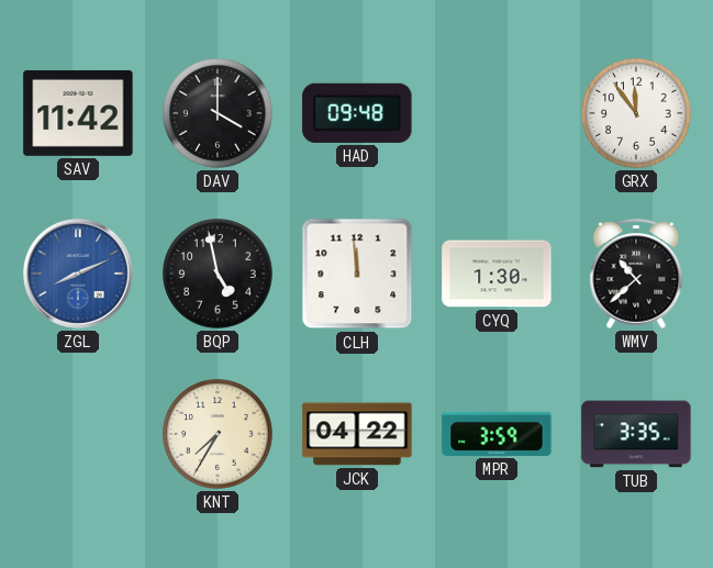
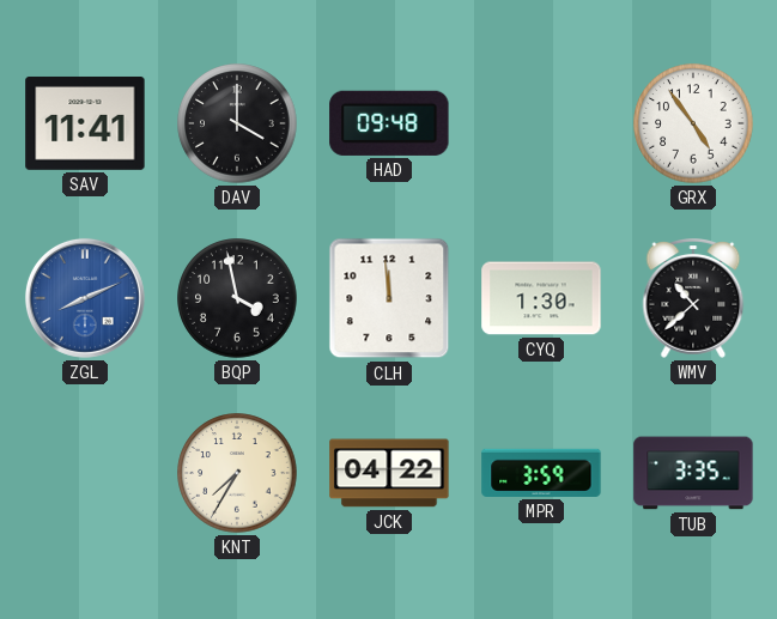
SAV: 11:42 -> 11:41 (85, 123)
GRX: 11:54 -> 4:54 (693, 123)
BQP: 4:58 -> 3:58 (237, 298)
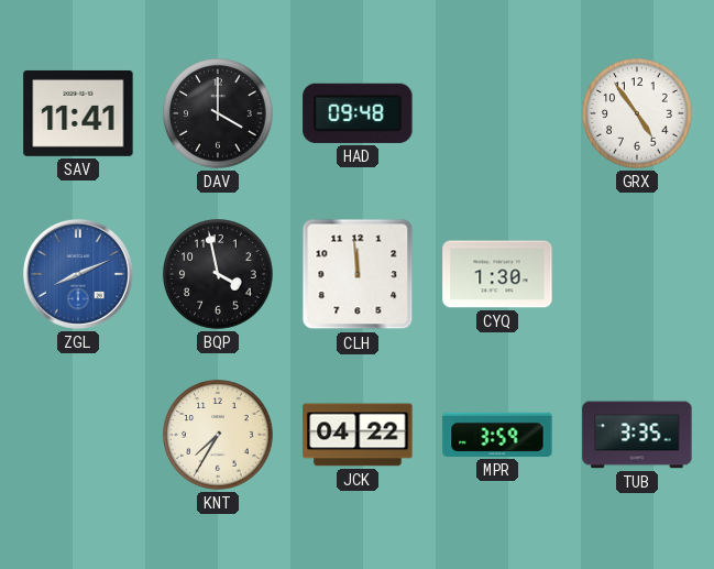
WMV: 10:38 -> none (693, 298)
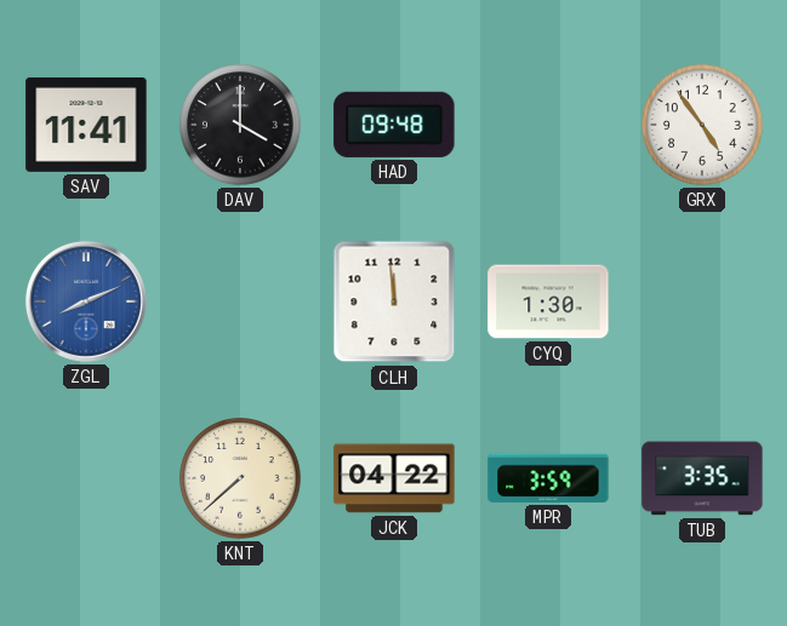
BQP: 3:58 -> none (218, 274)
KNT: 7:35 -> 7:38 (240, 478)
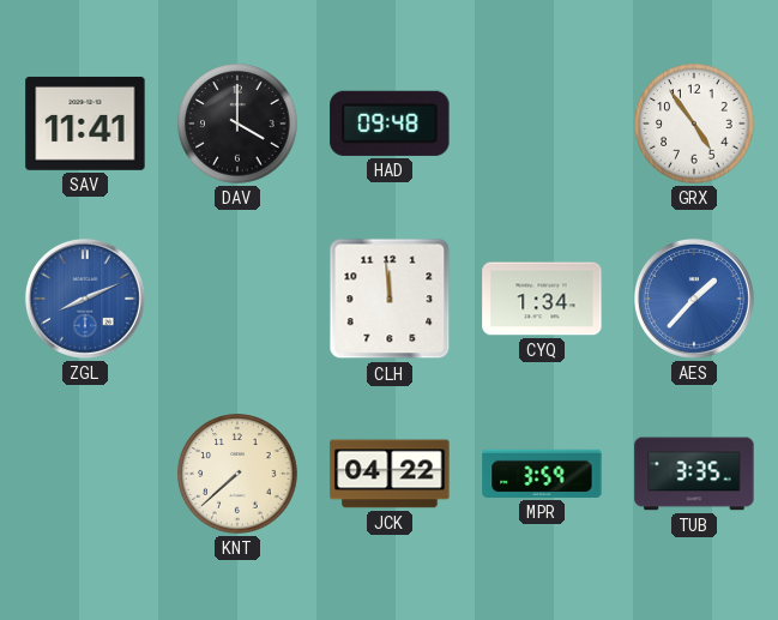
CYQ: 1:30 -> 1:34 (542, 299)
AES: none -> 1:37 (694, 299)
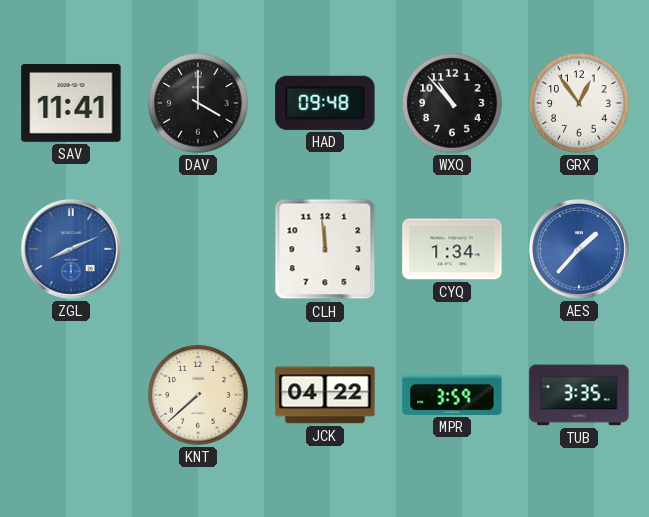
WXQ: none -> 10:53 (452, 103)
GRX: 4:54 -> 12:54 (579, 103)
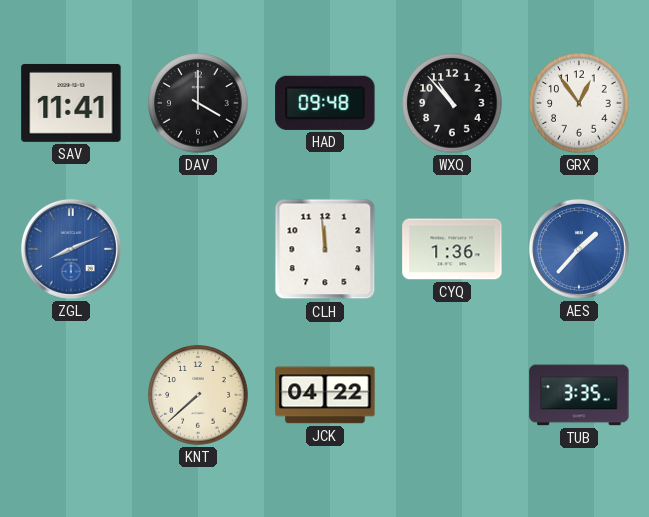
CYQ: 1:34 -> 1:36 (452, 249)
MPR: 3:59 -> none (452, 395)
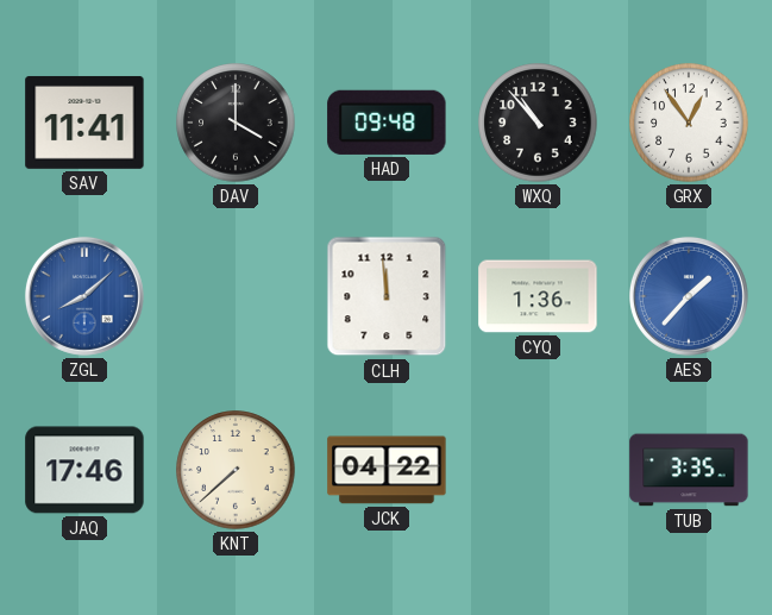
ZGL: 8:11 -> 8:08 (84, 296)
JAQ: none -> 17:46 (84, 470)
